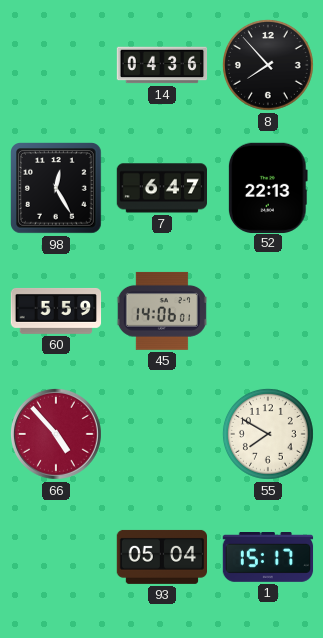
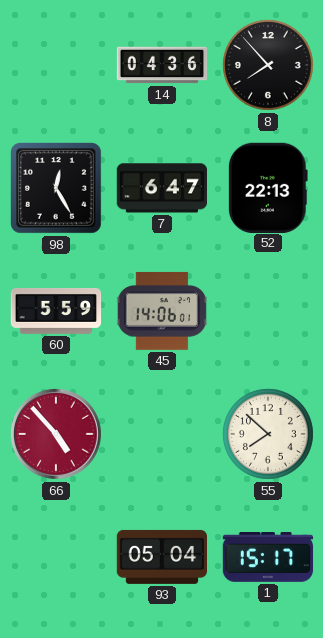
55: 7:50 -> 7:52 (268, 435)
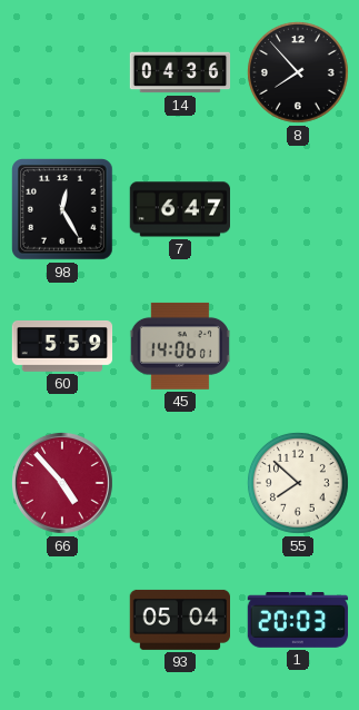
52: 22:13 -> none (268, 187)
1: 15:17 -> 20:03 (298, 621)
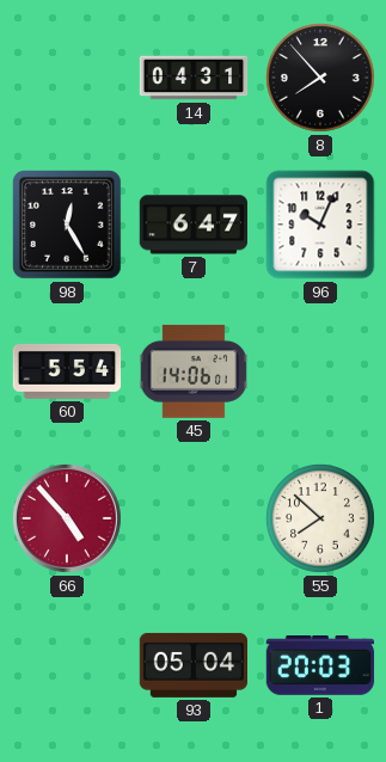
14: 04:36 -> 04:31 (194, 78)
96: none -> 10:04 (320, 225)
60: 5:59 -> 5:54 (67, 371)
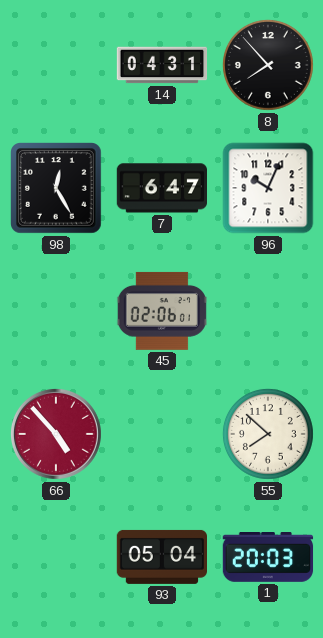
60: 5:54 -> none (67, 371)
45: 14:06 -> 02:06 (162, 311)
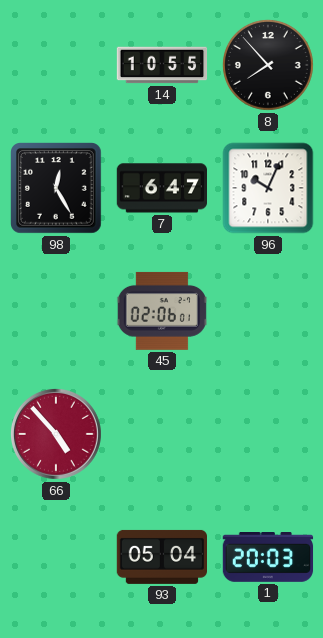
14: 04:31 -> 10:55 (162, 65)
55: 7:52 -> none (268, 435)
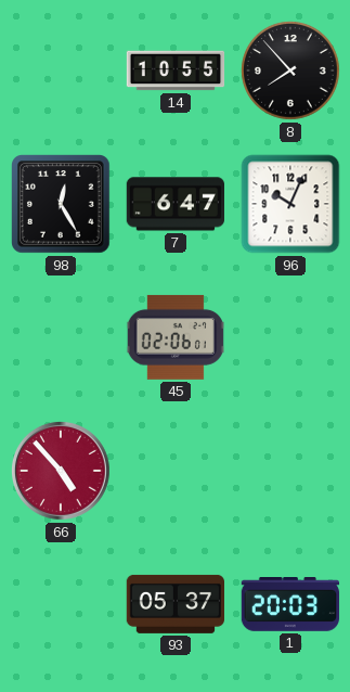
93: 05:04 -> 05:37 (174, 604)
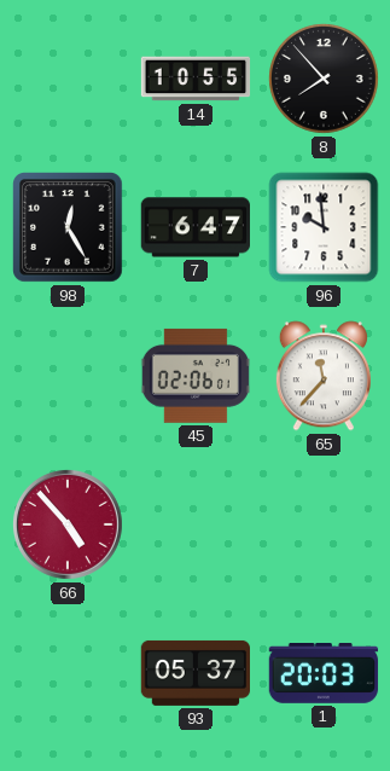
96: 10:04 -> 9:59 (324, 227)
65: none -> 11:37 (324, 376)
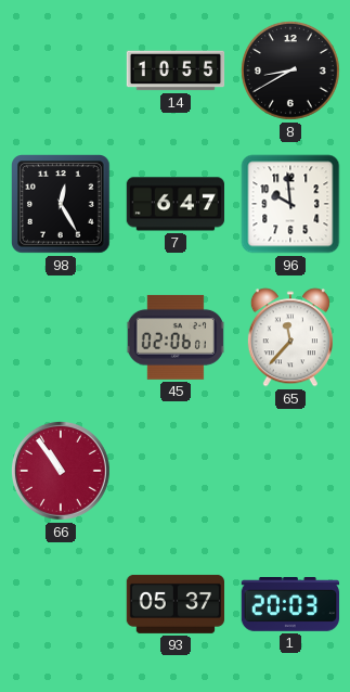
8: 7:53 -> 8:40 (290, 72)
66: 4:53 -> 10:54 (61, 471)
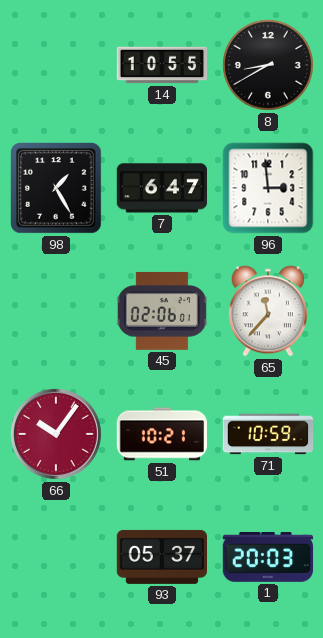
98: 12:25 -> 1:25 (57, 189)
96: 9:59 -> 2:59 (268, 188)
66: 10:54 -> 10:06 (56, 434)
51: none -> 10:21 (161, 434)
71: none -> 10:59 (268, 434)
